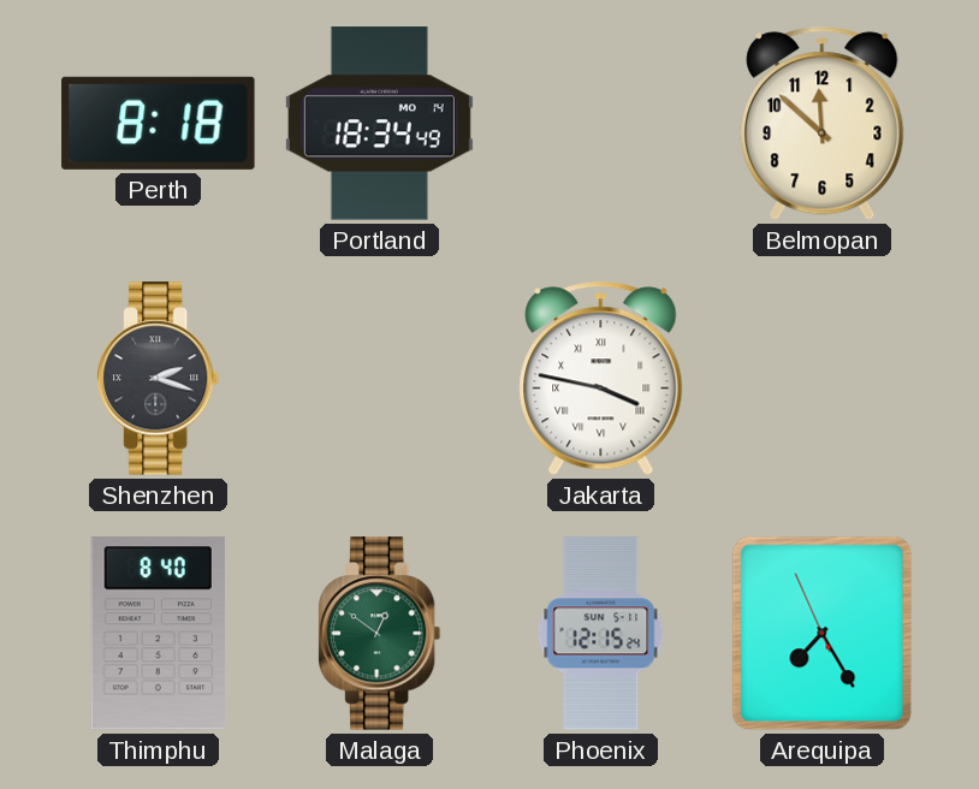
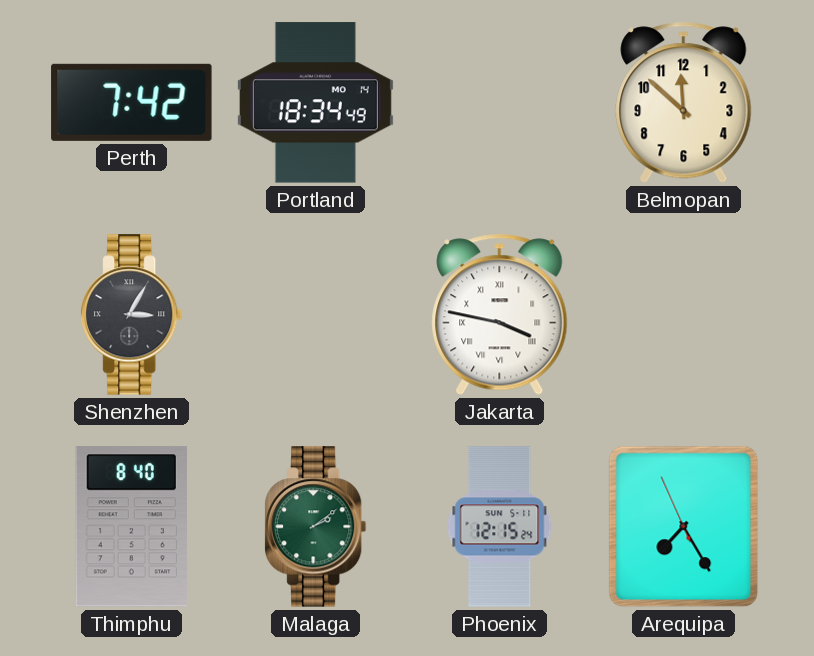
Perth: 8:18 -> 7:42 (132, 102)
Shenzhen: 2:18 -> 3:05 (132, 315)
Malaga: 12:51 -> 2:09 (316, 527)
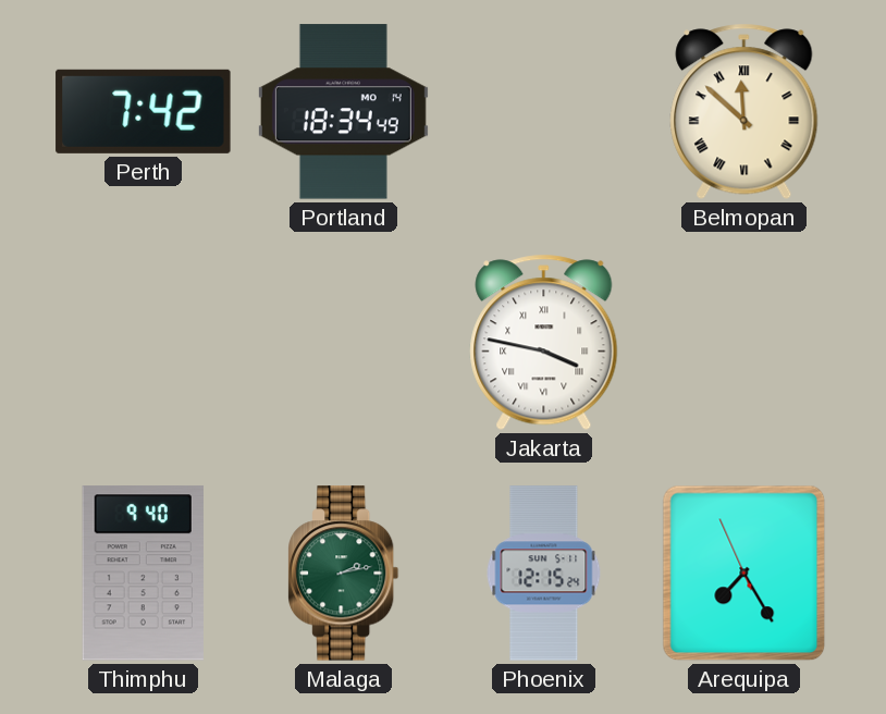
Belmopan numerals: Arabic -> Roman (745, 112)
Shenzhen: 3:05 -> none (132, 315)
Thimphu: 8:40 -> 9:40 (143, 574)
Malaga: 2:09 -> 2:13 (344, 574)
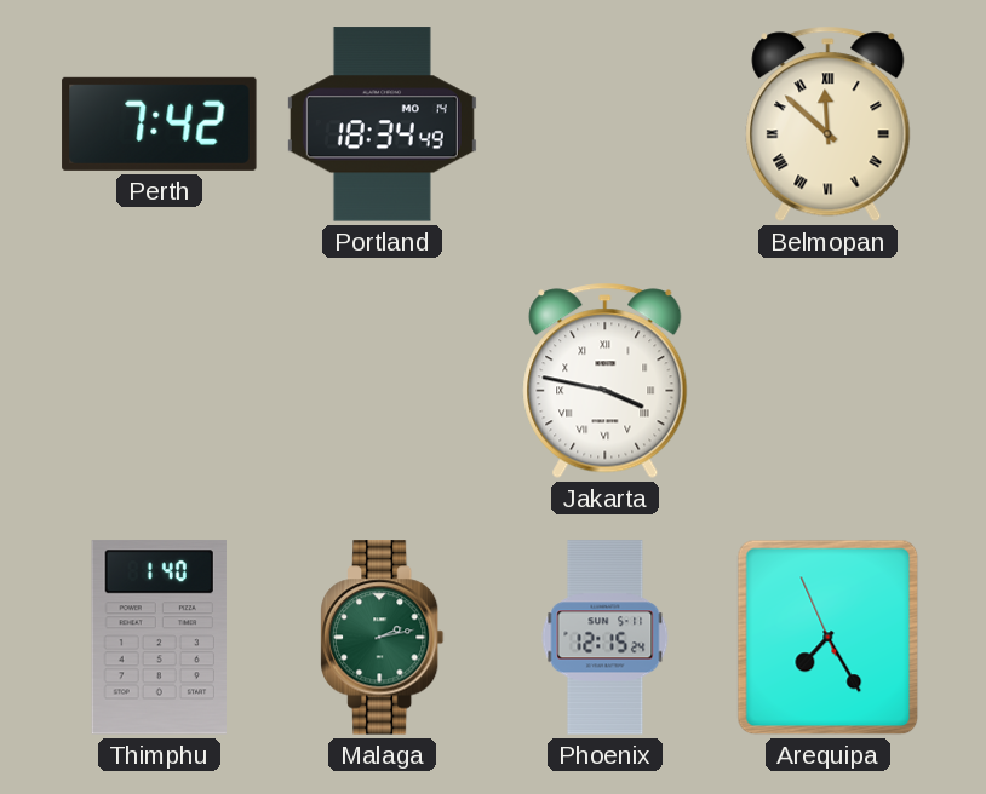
Thimphu: 9:40 -> 1:40 (159, 638)
